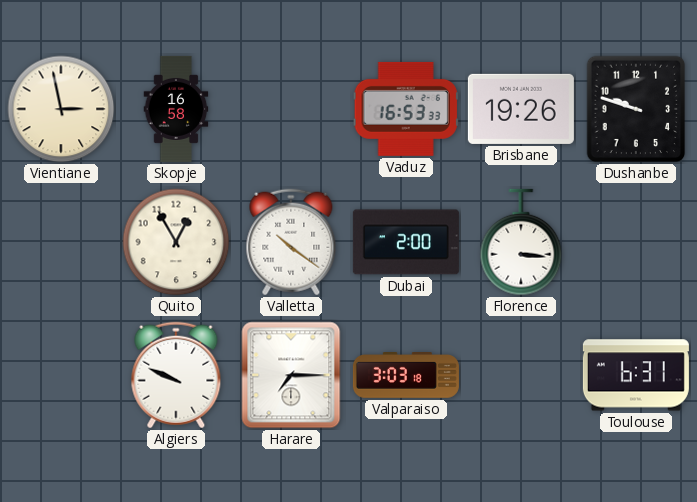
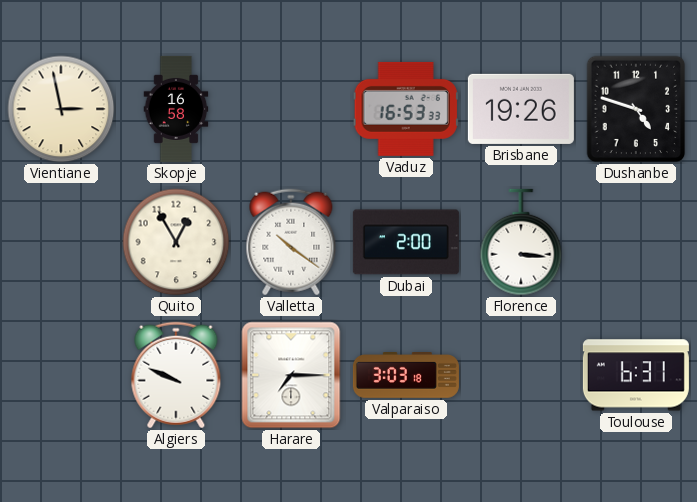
Dushanbe: 9:48 -> 4:48 (636, 109)
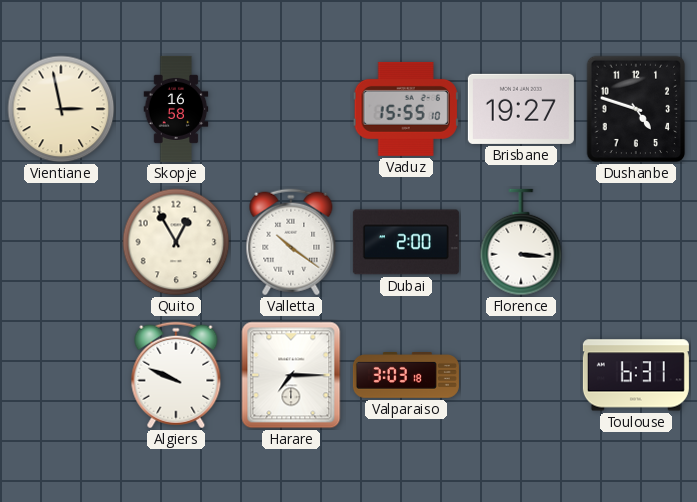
Vaduz: 16:53 -> 15:55 (406, 109)
Brisbane: 19:26 -> 19:27 (521, 109)
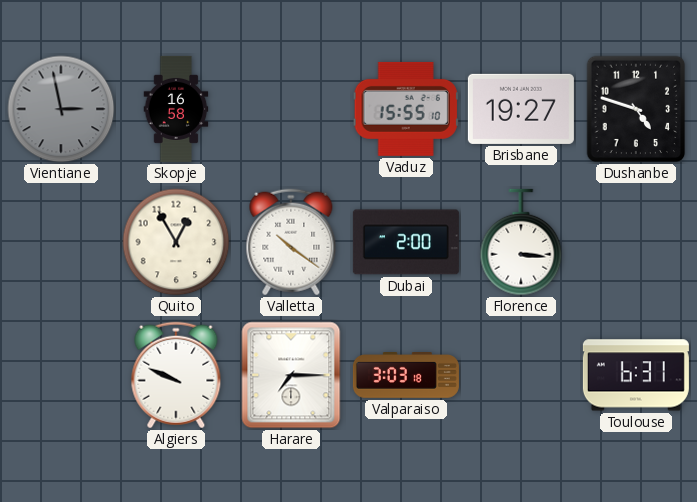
Vientiane dial: cream -> grey (61, 109)
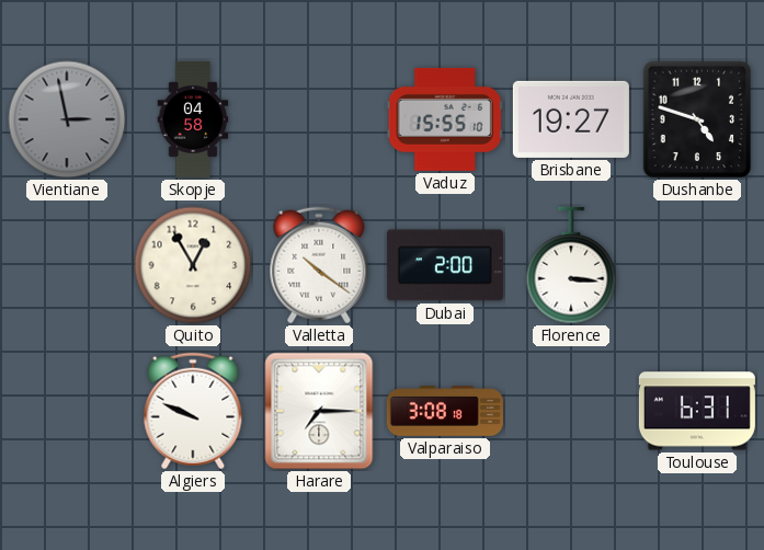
Skopje: 16:58 -> 04:58 (193, 119)
Valparaiso: 3:03 -> 3:08 (445, 412)
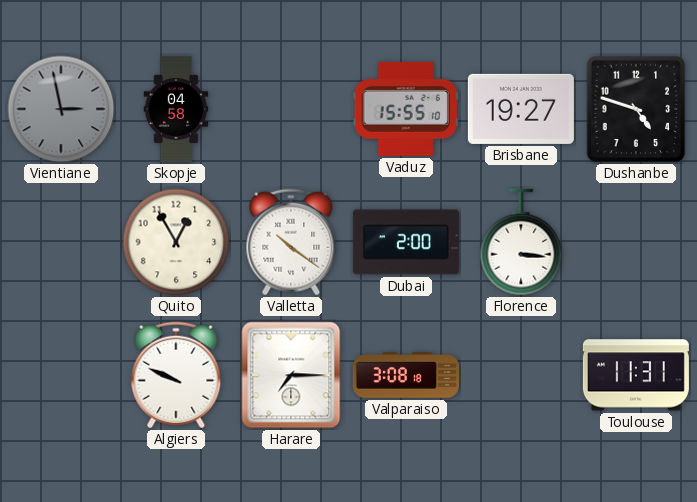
Toulouse: 6:31 -> 11:31 (636, 375)
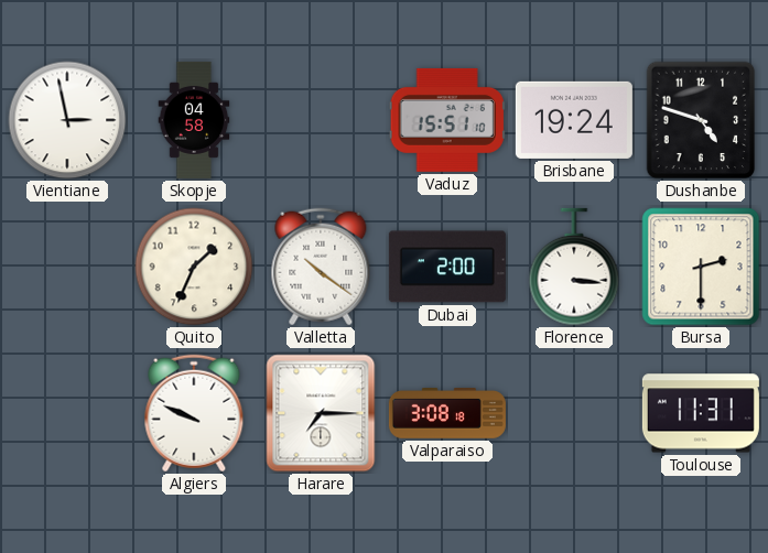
Vientiane dial: grey -> white (67, 120)
Vaduz: 15:55 -> 15:51 (447, 120)
Brisbane: 19:27 -> 19:24 (574, 120)
Quito: 12:55 -> 1:34 (194, 267)
Bursa: none -> 2:30 (701, 267)
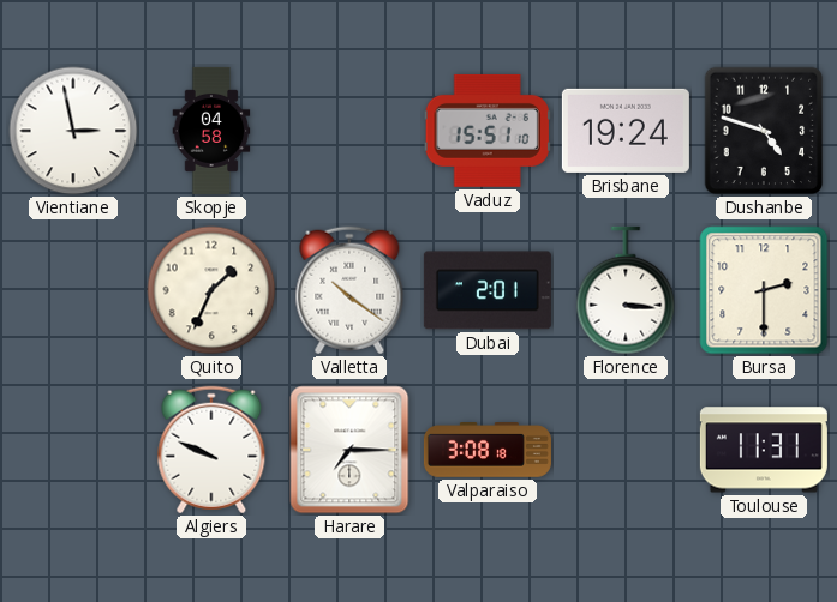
Dubai: 2:00 -> 2:01 (488, 290)
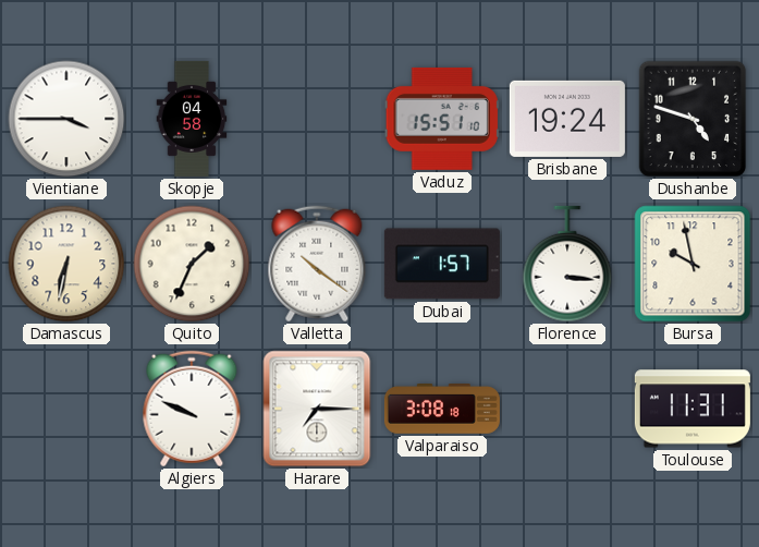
Vientiane: 2:58 -> 3:45 (66, 119)
Damascus: none -> 6:32 (66, 264)
Dubai: 2:01 -> 1:57 (442, 264)
Bursa: 2:30 -> 9:58 (693, 264)
